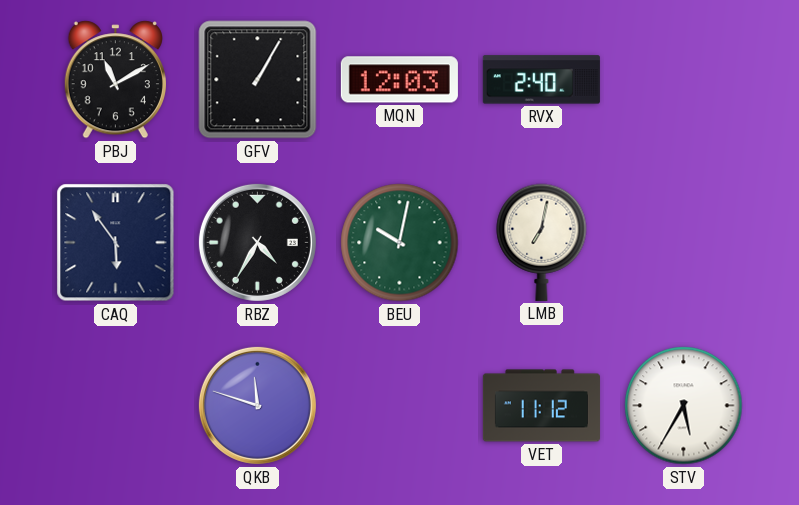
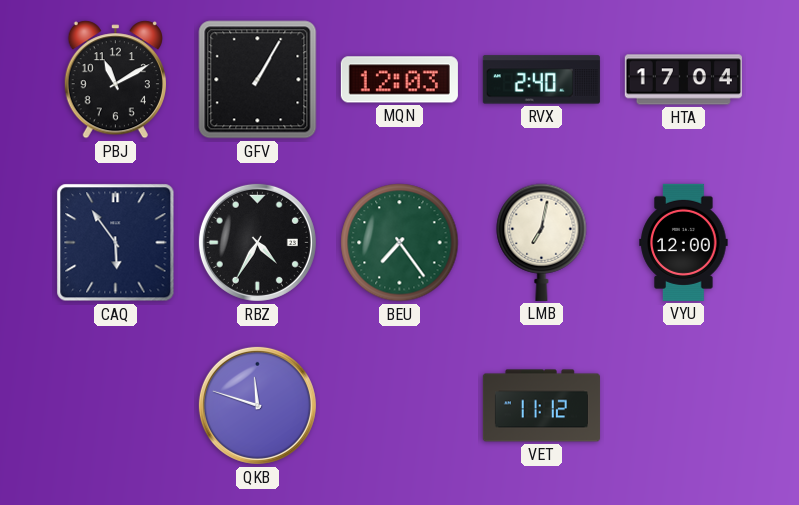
HTA: none -> 17:04 (683, 80)
BEU: 10:02 -> 7:24 (400, 243)
VYU: none -> 12:00 (684, 242)
STV: 5:35 -> none (684, 406)
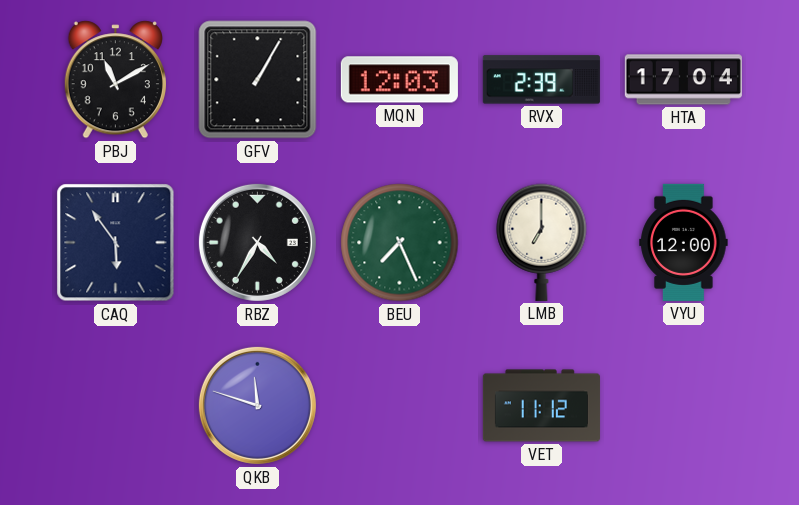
RVX: 2:40 -> 2:39 (541, 80)
BEU: 7:24 -> 7:26 (400, 243)
LMB: 7:02 -> 7:00 (542, 242)
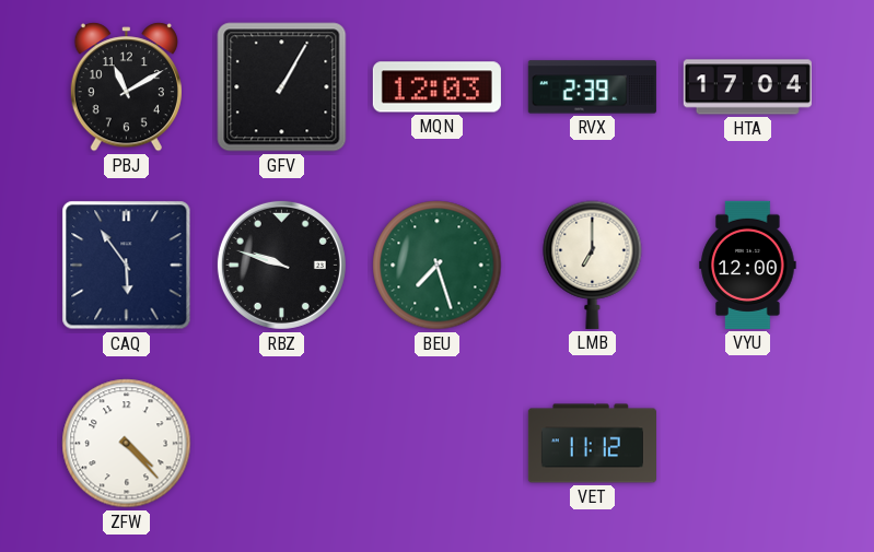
RBZ: 4:35 -> 9:48 (281, 265)
BEU: 7:26 -> 7:27 (438, 266)
ZFW: none -> 4:23 (127, 444)
QKB: 11:48 -> none (257, 405)
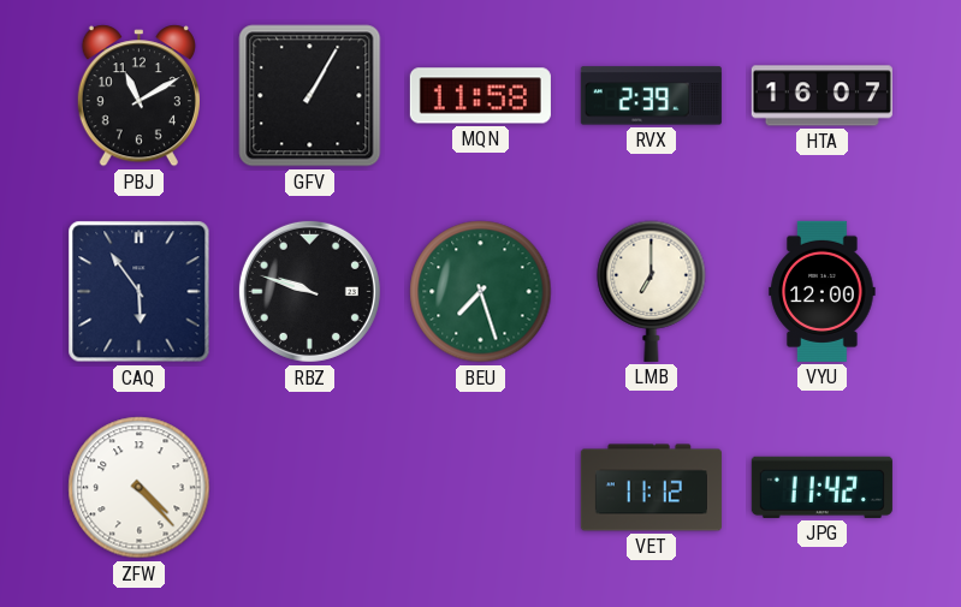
MQN: 12:03 -> 11:58 (480, 96)
HTA: 17:04 -> 16:07 (821, 96)
JPG: none -> 11:42 (821, 487)
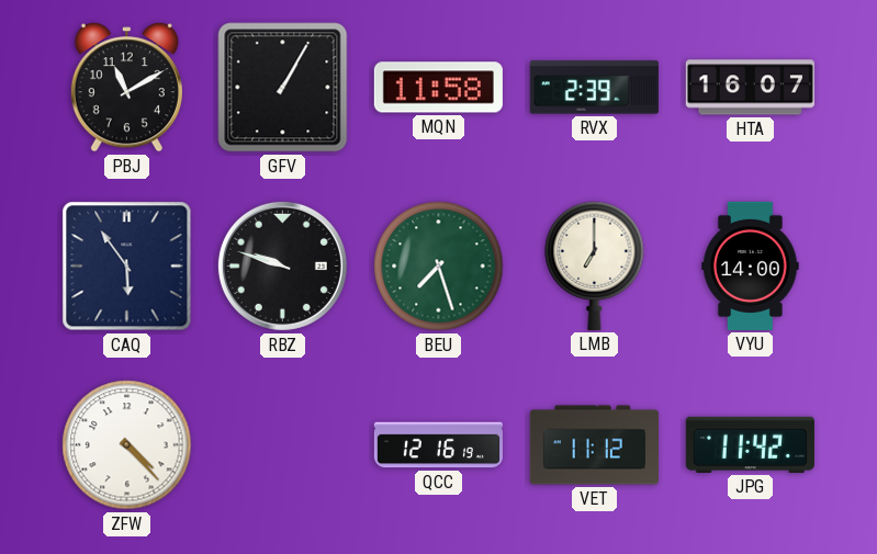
VYU: 12:00 -> 14:00 (751, 265)
QCC: none -> 12:16 (438, 445)
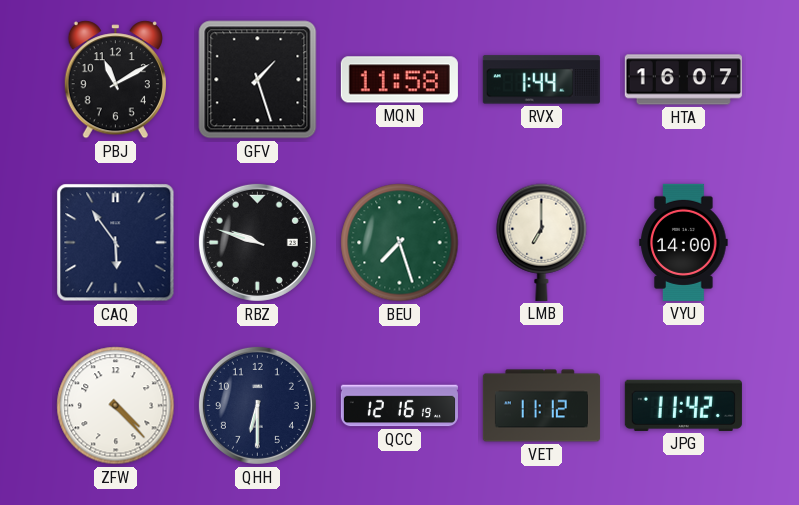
GFV: 1:05 -> 1:27 (258, 80)
RVX: 2:39 -> 1:44 (541, 80)
QHH: none -> 6:30 (257, 405)
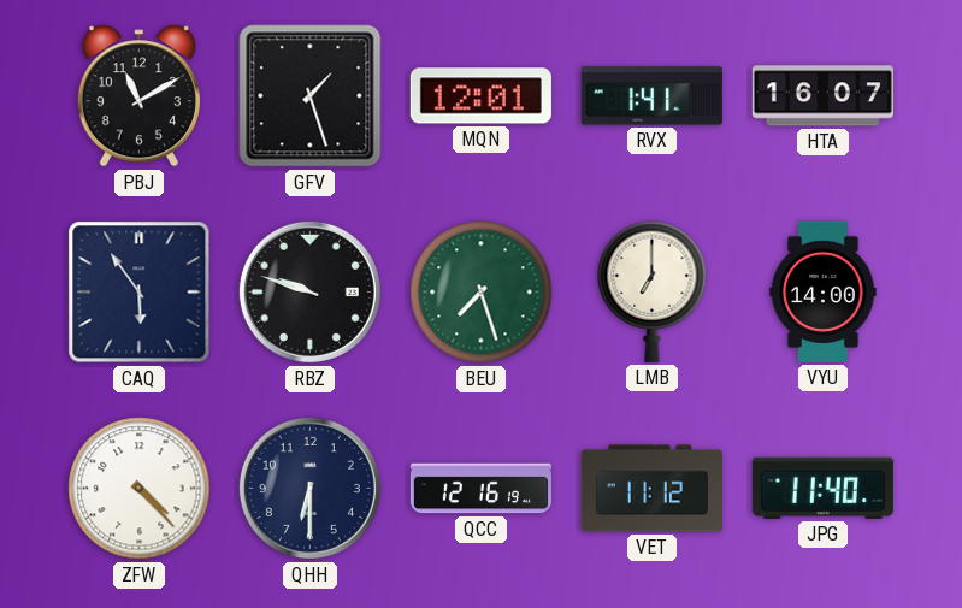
MQN: 11:58 -> 12:01 (480, 96)
RVX: 1:44 -> 1:41 (651, 96)
JPG: 11:42 -> 11:40 (822, 488)
